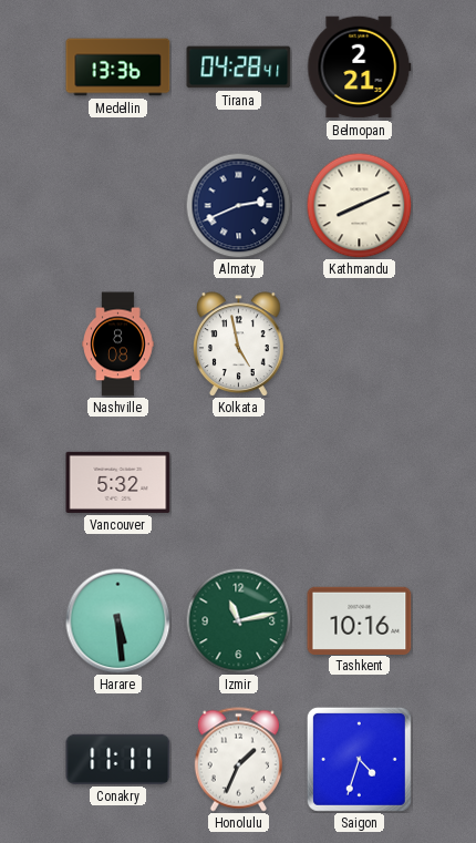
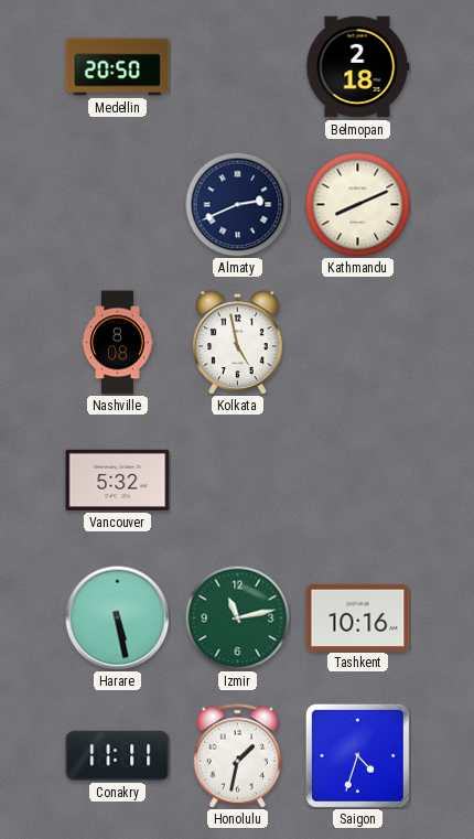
Medellin: 13:36 -> 20:50 (118, 67)
Tirana: 04:28 -> none (239, 68)
Belmopan: 2:21 -> 2:18 (358, 67)
Harare: 5:29 -> 5:28 (117, 617)
Honolulu: 1:34 -> 1:32 (237, 756)
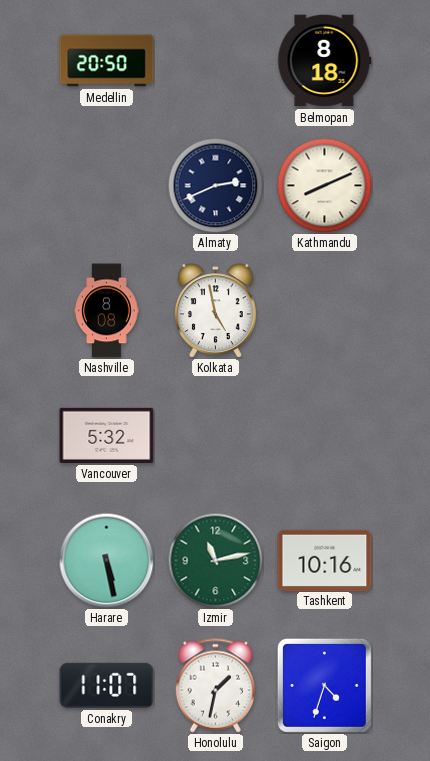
Belmopan: 2:18 -> 8:18 (325, 61)
Conakry: 11:11 -> 11:07 (107, 685)
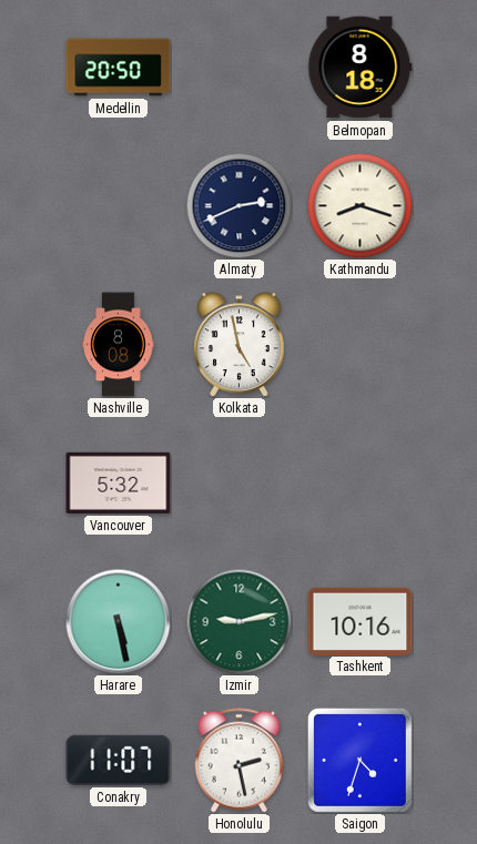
Kathmandu: 8:11 -> 8:18 (359, 205)
Izmir: 11:13 -> 9:13 (238, 621)
Honolulu: 1:32 -> 2:28 (238, 761)
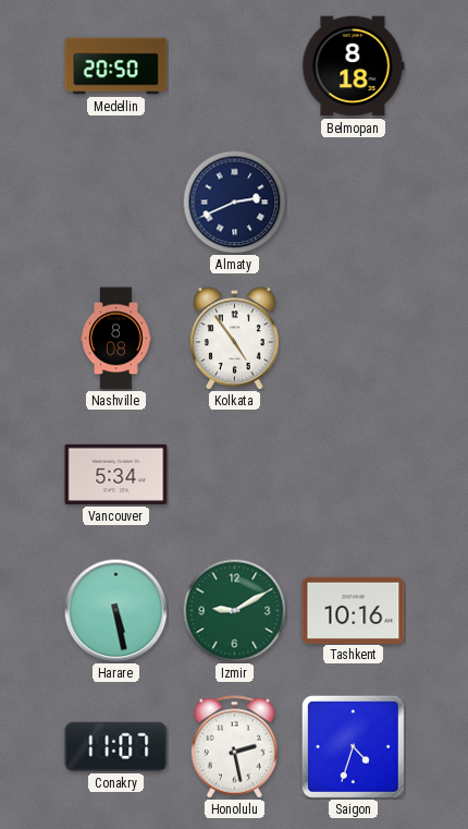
Kathmandu: 8:18 -> none (359, 205)
Kolkata: 4:58 -> 4:54 (235, 339)
Vancouver: 5:32 -> 5:34 (116, 474)
Izmir: 9:13 -> 9:10 (234, 610)
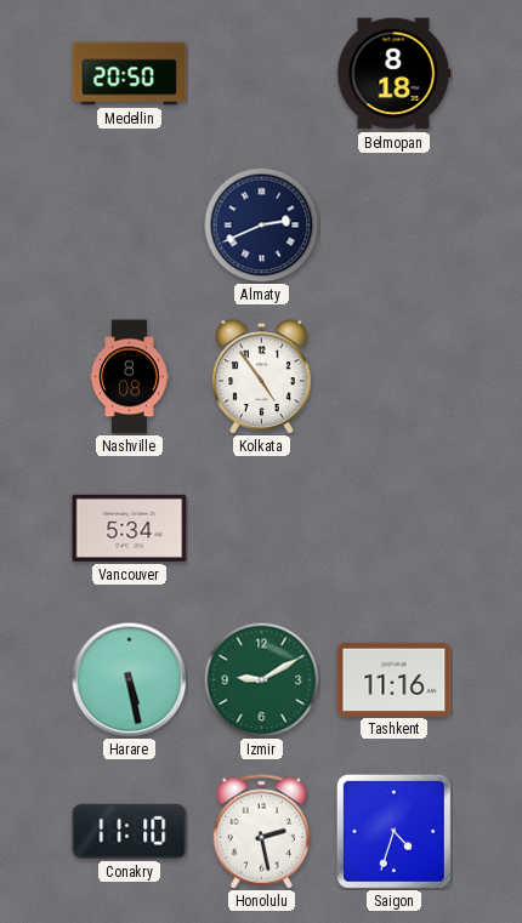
Tashkent: 10:16 -> 11:16 (395, 679)
Conakry: 11:07 -> 11:10 (130, 831)
